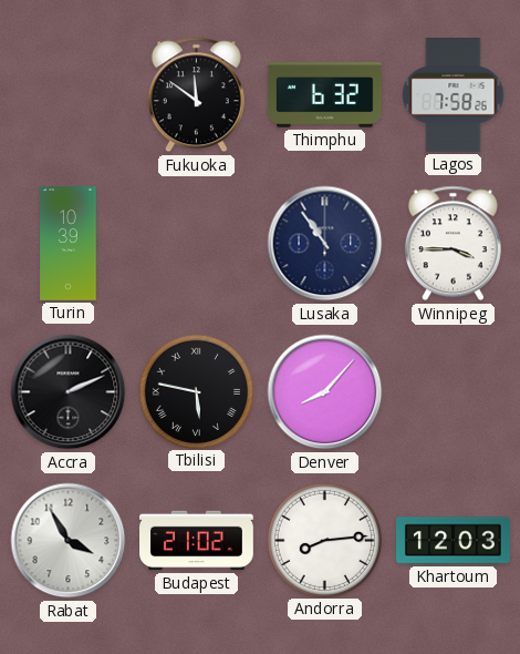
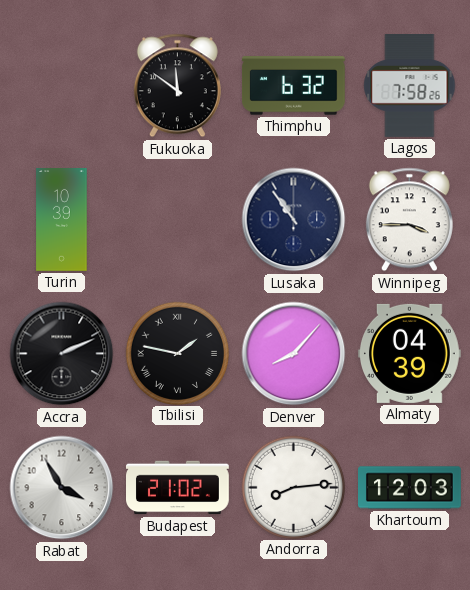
Tbilisi: 5:47 -> 1:47 (177, 353)
Almaty: none -> 04:39 (409, 353)
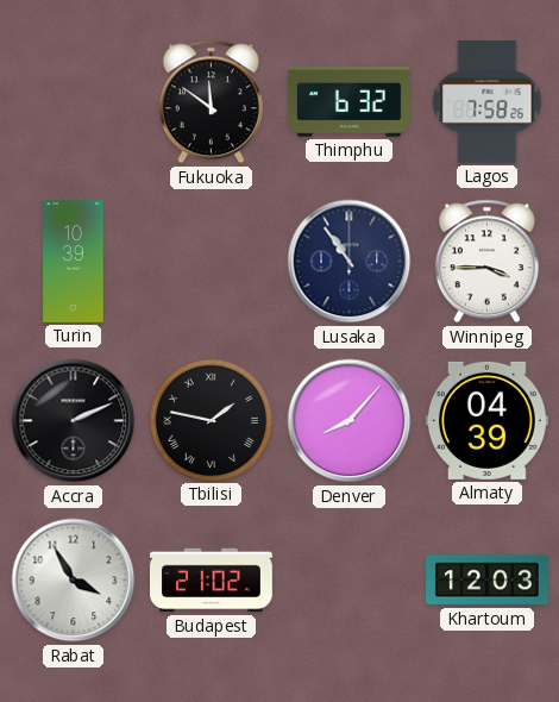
Andorra: 8:14 -> none (293, 487)
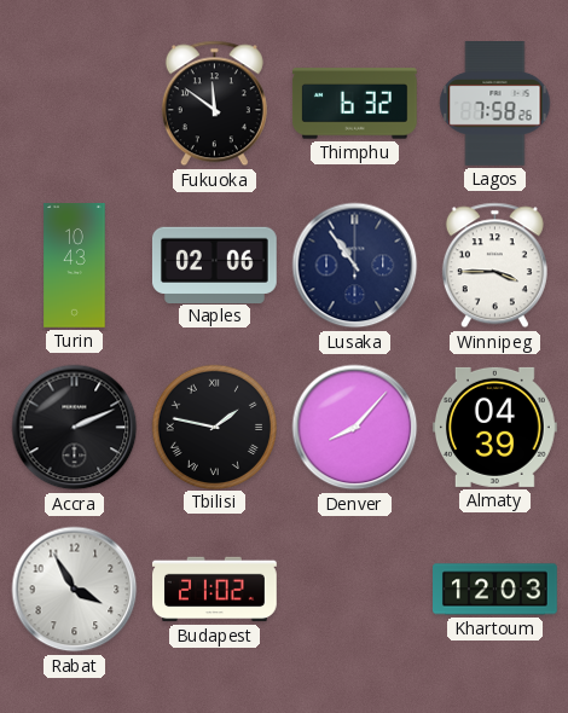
Turin: 10:39 -> 10:43 (75, 266)
Naples: none -> 02:06 (215, 265)
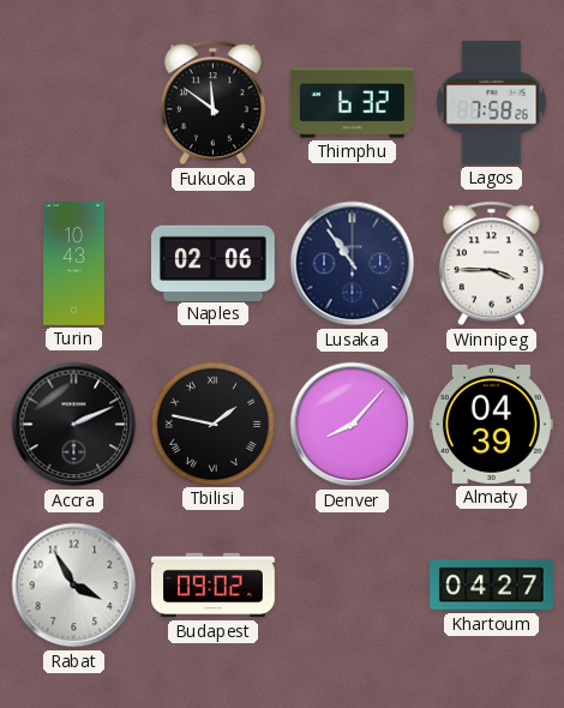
Budapest: 21:02 -> 09:02 (214, 586)
Khartoum: 12:03 -> 04:27 (492, 586)
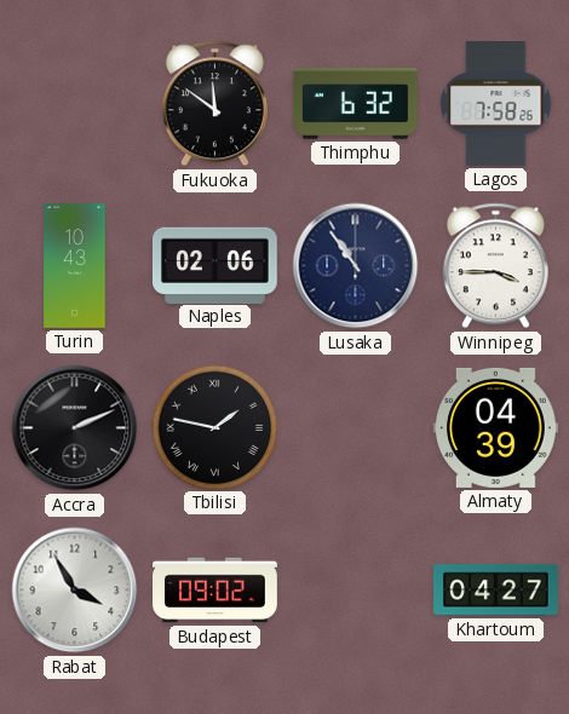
Denver: 8:07 -> none (353, 425)
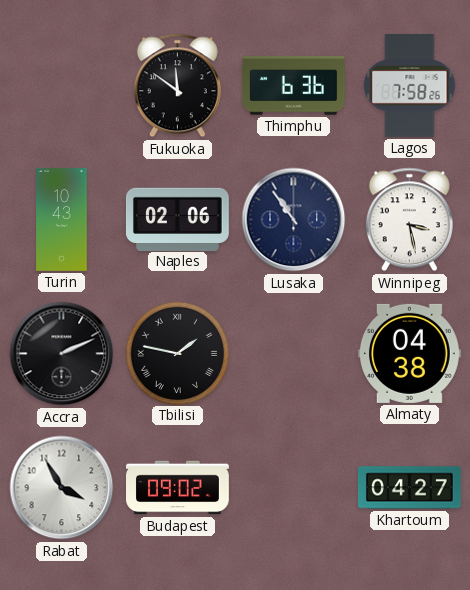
Thimphu: 6:32 -> 6:36 (293, 86)
Winnipeg: 3:45 -> 3:28 (409, 220)
Almaty: 04:39 -> 04:38 (409, 353)
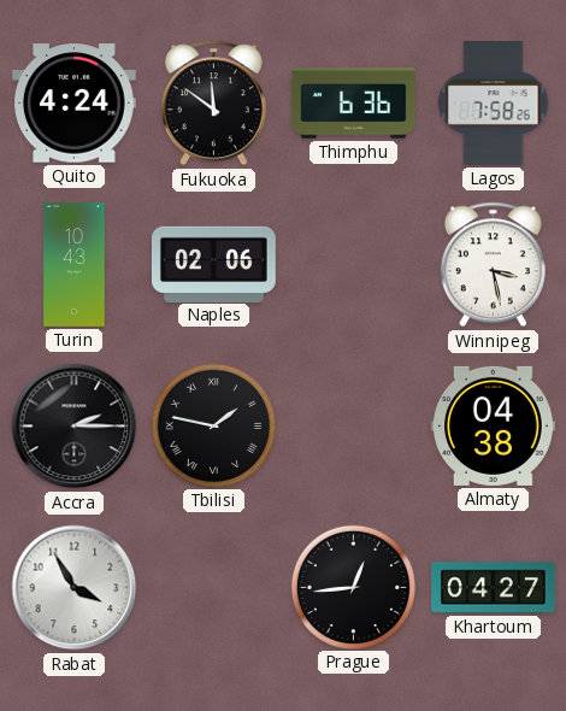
Quito: none -> 4:24 (73, 104)
Lusaka: 10:54 -> none (294, 220)
Accra: 2:11 -> 2:15 (75, 427)
Budapest: 09:02 -> none (178, 488)
Prague: none -> 12:44 (353, 587)
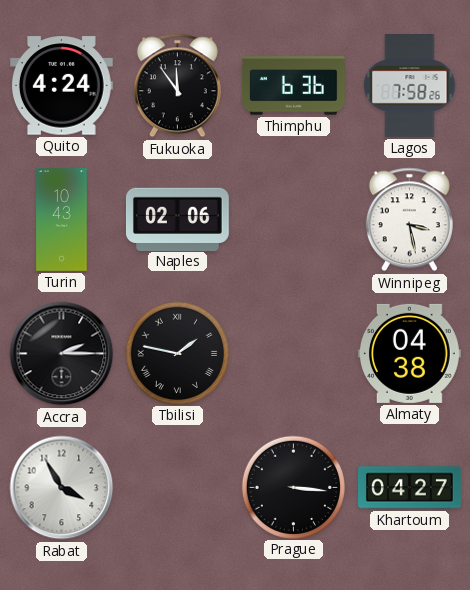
Fukuoka: 11:51 -> 11:54 (177, 86)
Prague: 12:44 -> 3:16 (293, 487)
